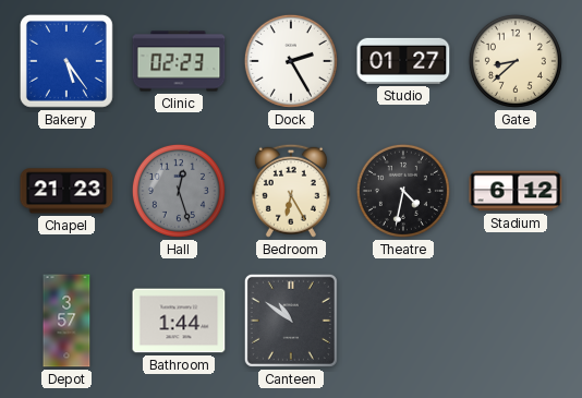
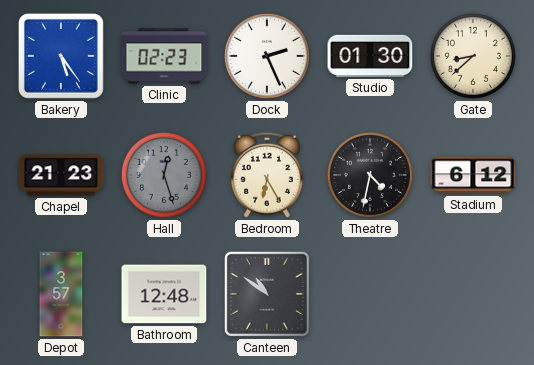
Dock: 2:25 -> 2:26 (267, 56)
Studio: 01:27 -> 01:30 (370, 56)
Bathroom: 1:44 -> 12:48 (164, 294)
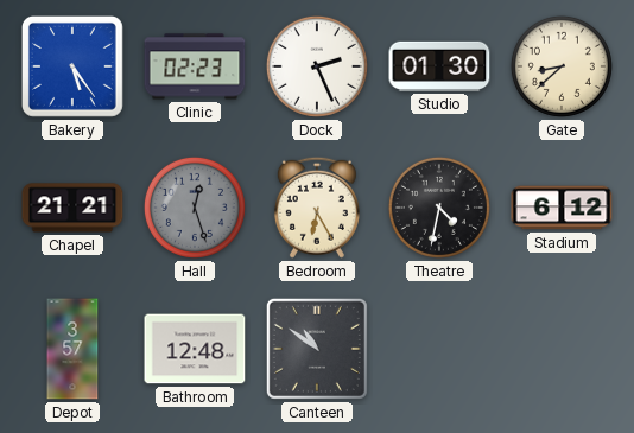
Chapel: 21:23 -> 21:21 (72, 208)
